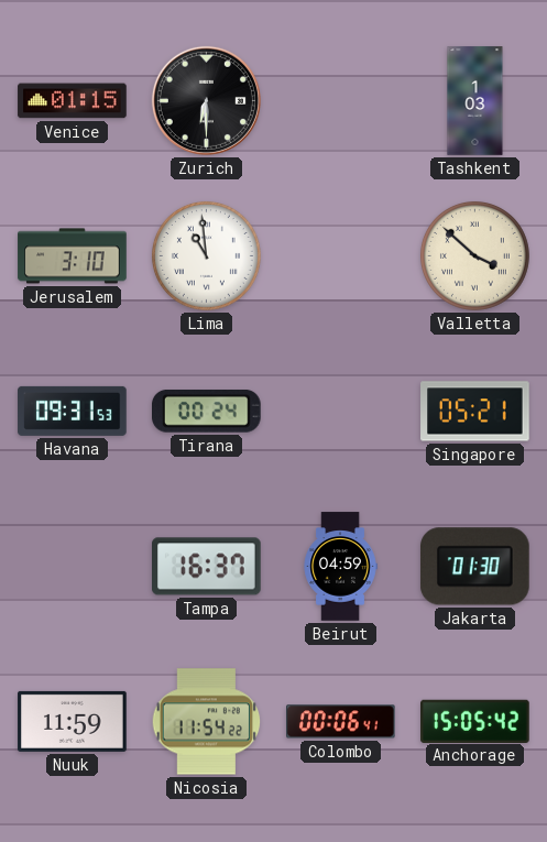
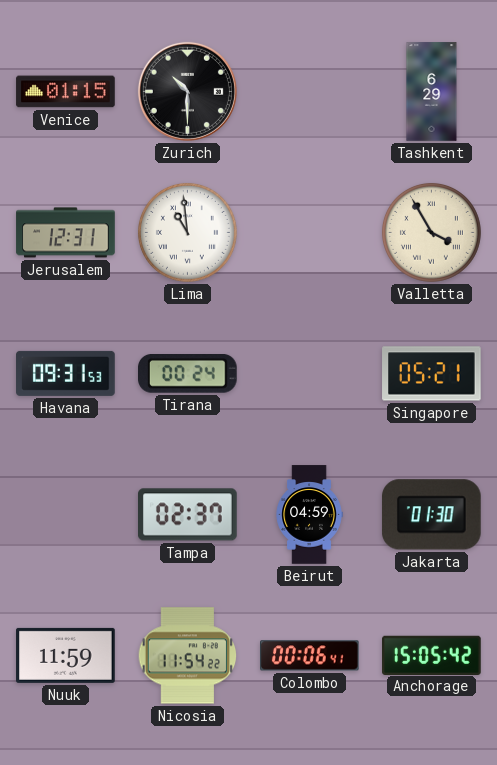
Zurich: 6:30 -> 10:30 (187, 91)
Tashkent: 1:03 -> 6:29 (432, 92)
Jerusalem: 3:10 -> 12:31 (66, 233)
Valletta: 3:52 -> 3:55 (431, 232)
Tampa: 16:37 -> 02:37 (188, 515)
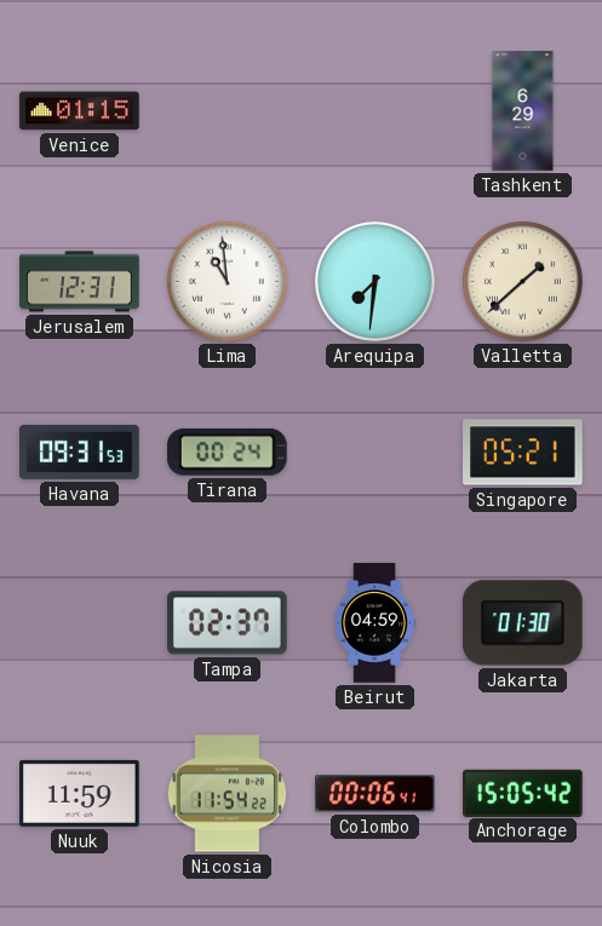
Zurich: 10:30 -> none (187, 91)
Arequipa: none -> 7:31 (374, 281)
Valletta: 3:55 -> 1:38 (522, 281)
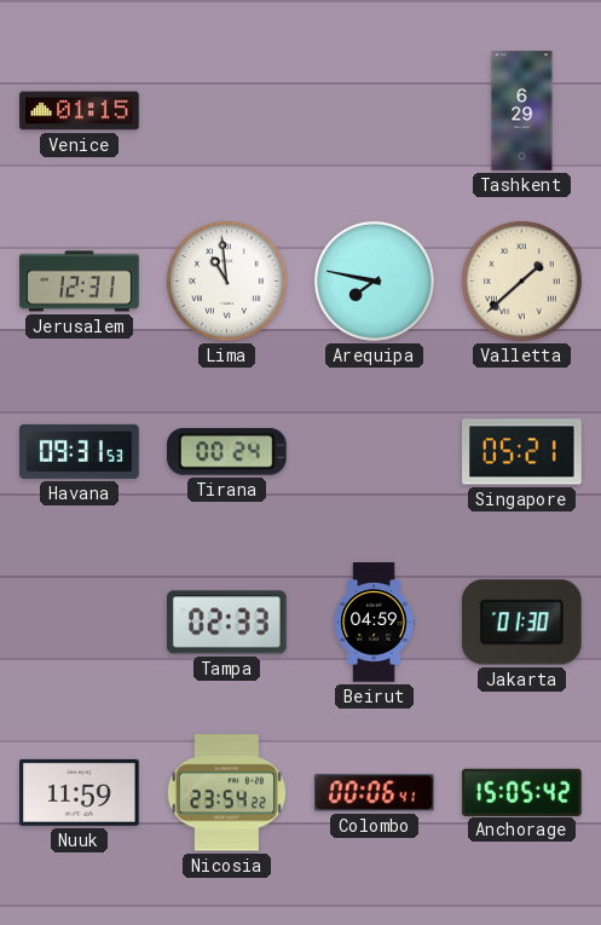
Arequipa: 7:31 -> 7:47 (374, 281)
Tampa: 02:37 -> 02:33 (227, 623)
Nicosia: 11:54 -> 23:54 (227, 793)
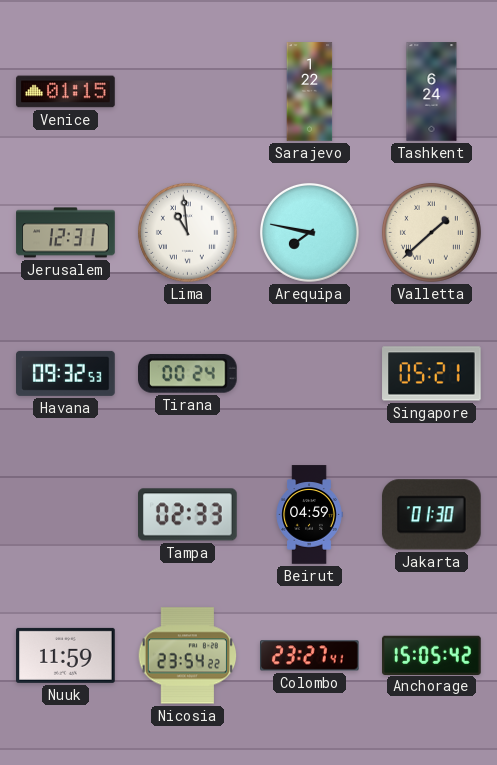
Sarajevo: none -> 1:22 (310, 92)
Tashkent: 6:29 -> 6:24 (432, 92)
Havana: 09:31 -> 09:32 (66, 373)
Colombo: 00:06 -> 23:27 (310, 656)
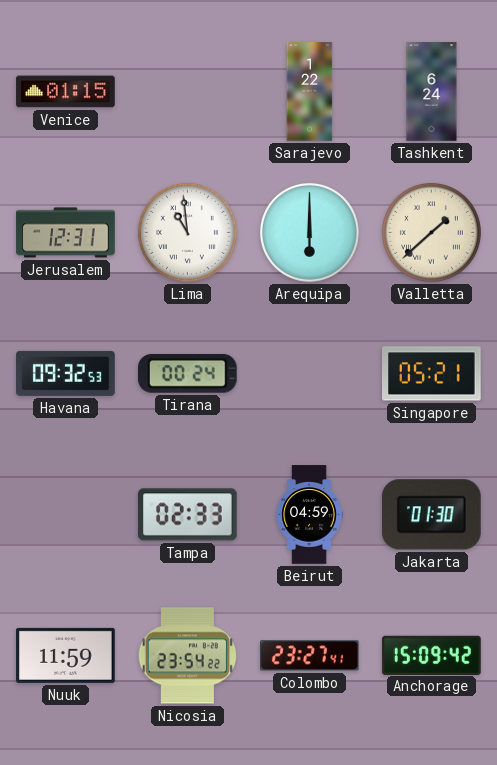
Arequipa: 7:47 -> 6:00 (309, 232)
Anchorage: 15:05 -> 15:09 (432, 655)
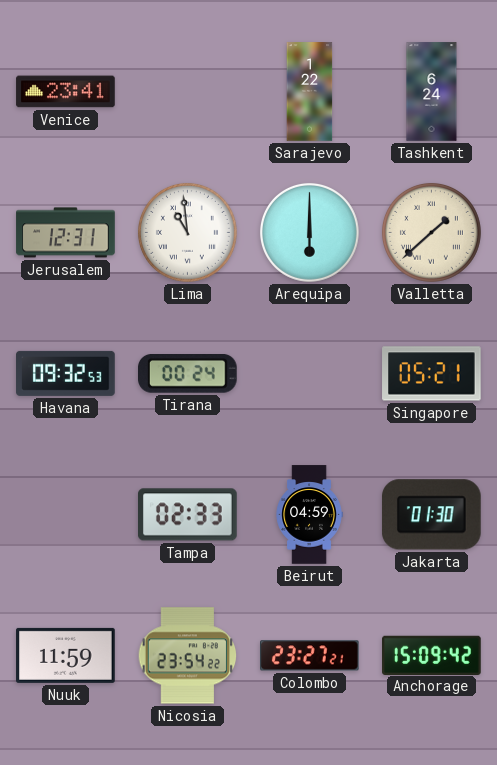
Venice: 01:15 -> 23:41 (66, 92)
Colombo: 23:27:41 -> 23:27:21 (310, 656)
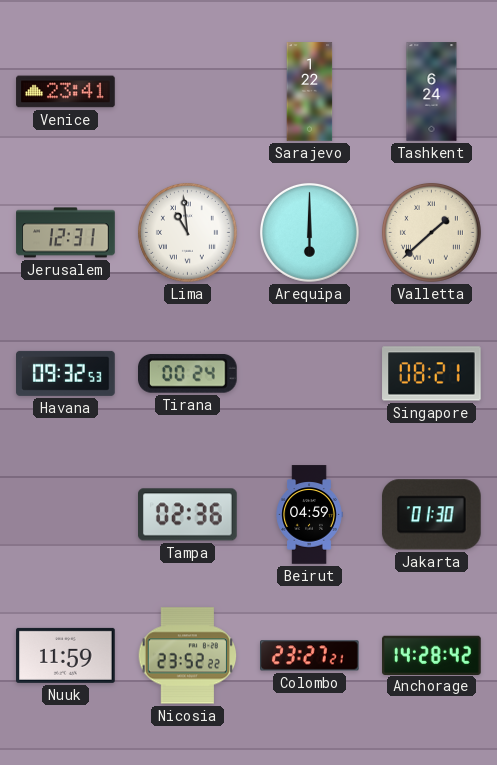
Singapore: 05:21 -> 08:21 (432, 374)
Tampa: 02:33 -> 02:36 (188, 515)
Nicosia: 23:54 -> 23:52 (188, 656)
Anchorage: 15:09 -> 14:28 (432, 655)
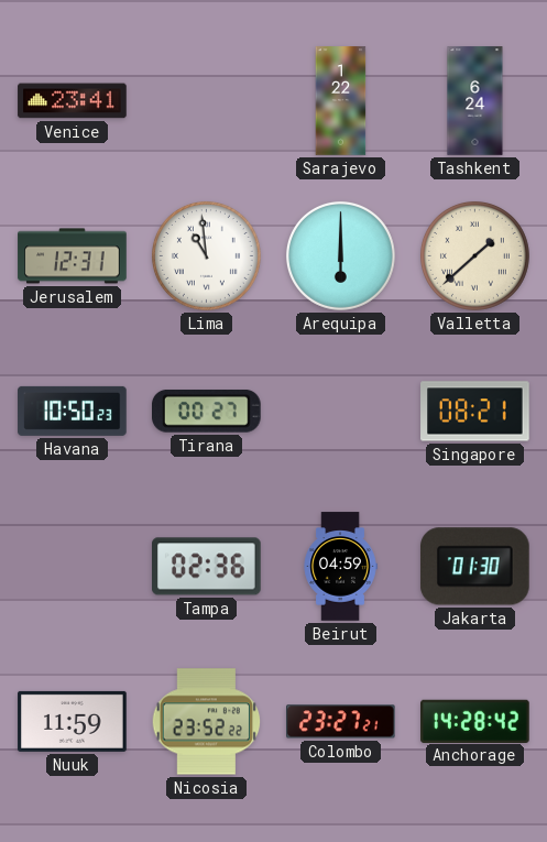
Havana: 09:32 -> 10:50 (73, 411)
Tirana: 00:24 -> 00:27 (207, 412)
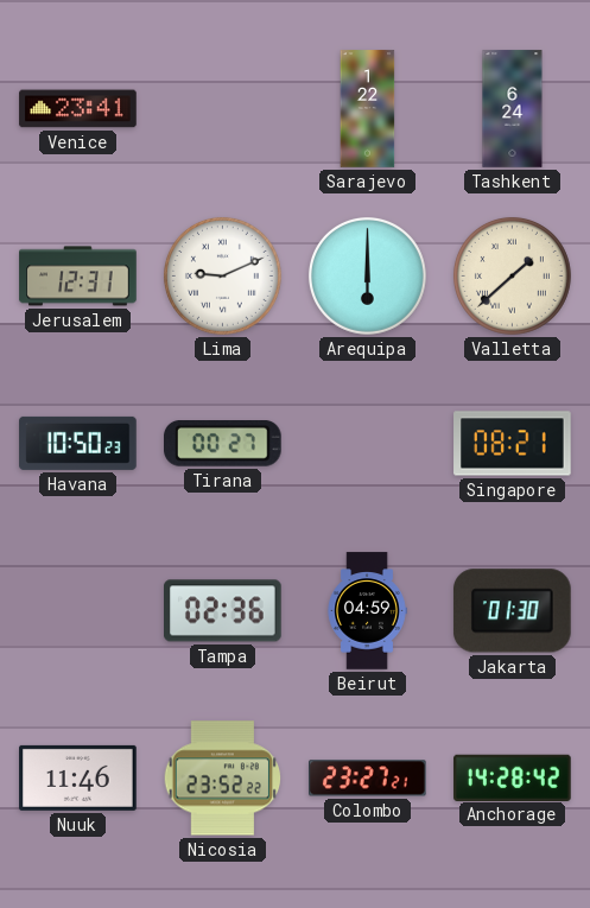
Lima: 10:59 -> 9:11 (222, 275)
Nuuk: 11:59 -> 11:46 (78, 777)
